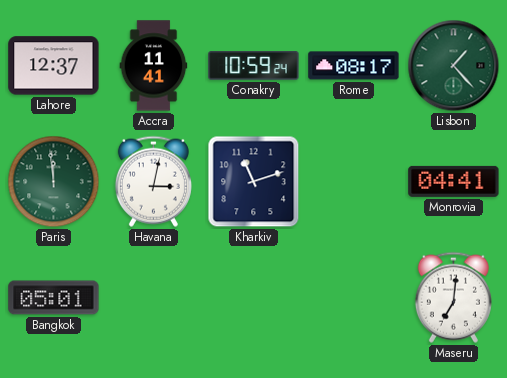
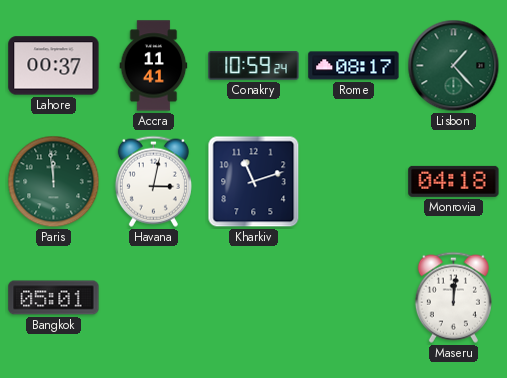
Lahore: 12:37 -> 00:37 (54, 66)
Monrovia: 04:41 -> 04:18 (454, 181)
Maseru: 7:01 -> 12:01 (453, 297)
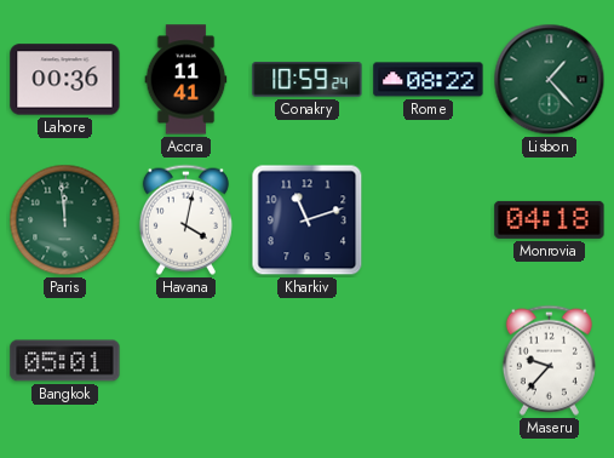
Lahore: 00:37 -> 00:36 (65, 80)
Rome: 08:17 -> 08:22 (429, 80)
Havana: 3:02 -> 4:02 (185, 219)
Maseru: 12:01 -> 9:37 (549, 360)
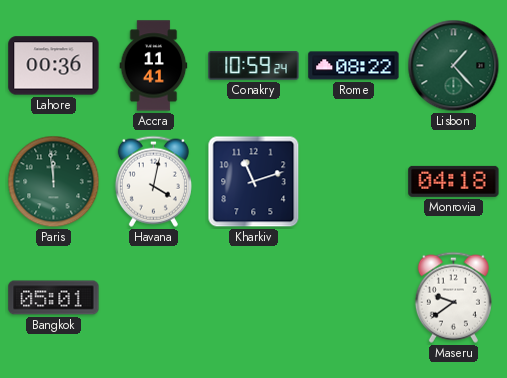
Maseru: 9:37 -> 9:39 (453, 297)
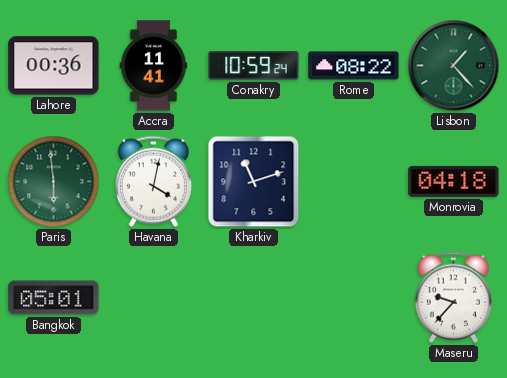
Paris: 11:59 -> 5:59 (54, 182)
Maseru: 9:39 -> 9:37 (453, 297)
